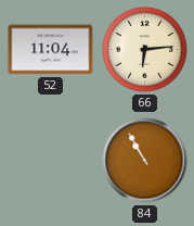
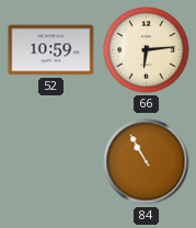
52: 11:04 -> 10:59 (51, 50)
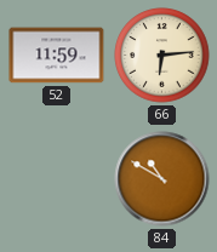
52: 10:59 -> 11:59 (57, 56)
84: 10:55 -> 10:50 (162, 179)
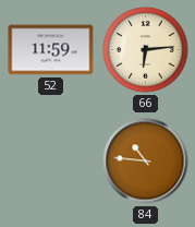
84: 10:50 -> 10:46 (146, 162)
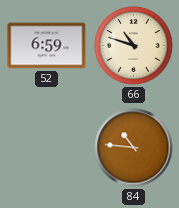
52: 11:59 -> 6:59 (47, 46)
66: 6:14 -> 10:48 (134, 46)
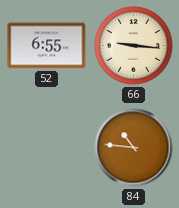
52: 6:59 -> 6:55 (47, 46)
66: 10:48 -> 9:16 (134, 46)
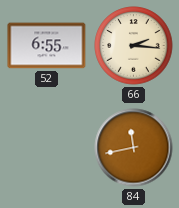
66: 9:16 -> 2:16 (134, 46)
84: 10:46 -> 11:43 (134, 148)
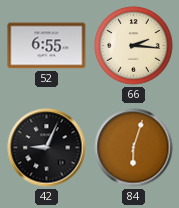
42: none -> 9:04 (47, 148)
84: 11:43 -> 6:03 (134, 148)
